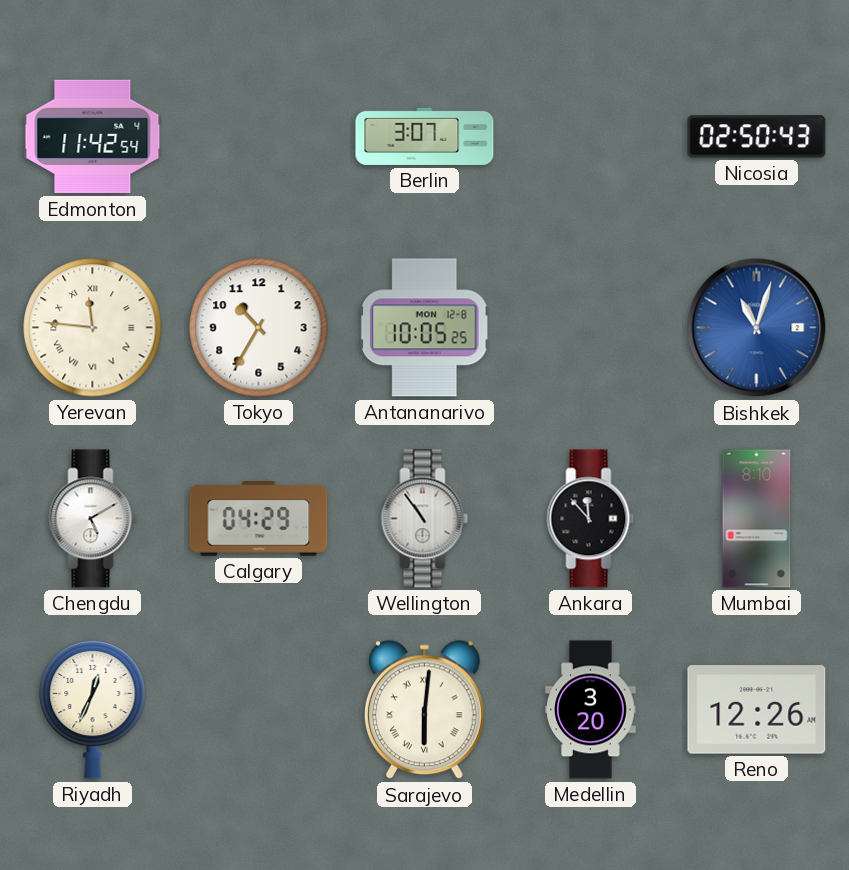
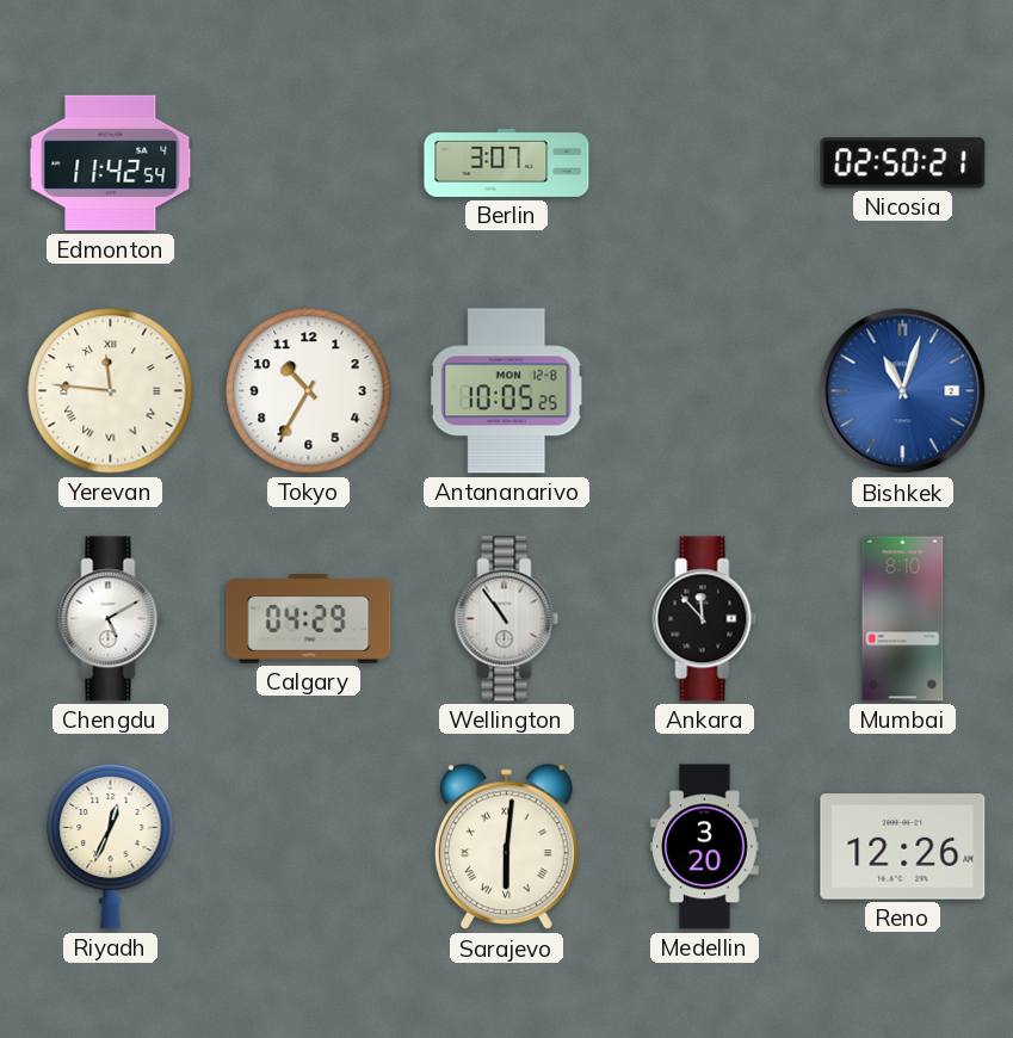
Nicosia: 02:50:43 -> 02:50:21 (903, 163)
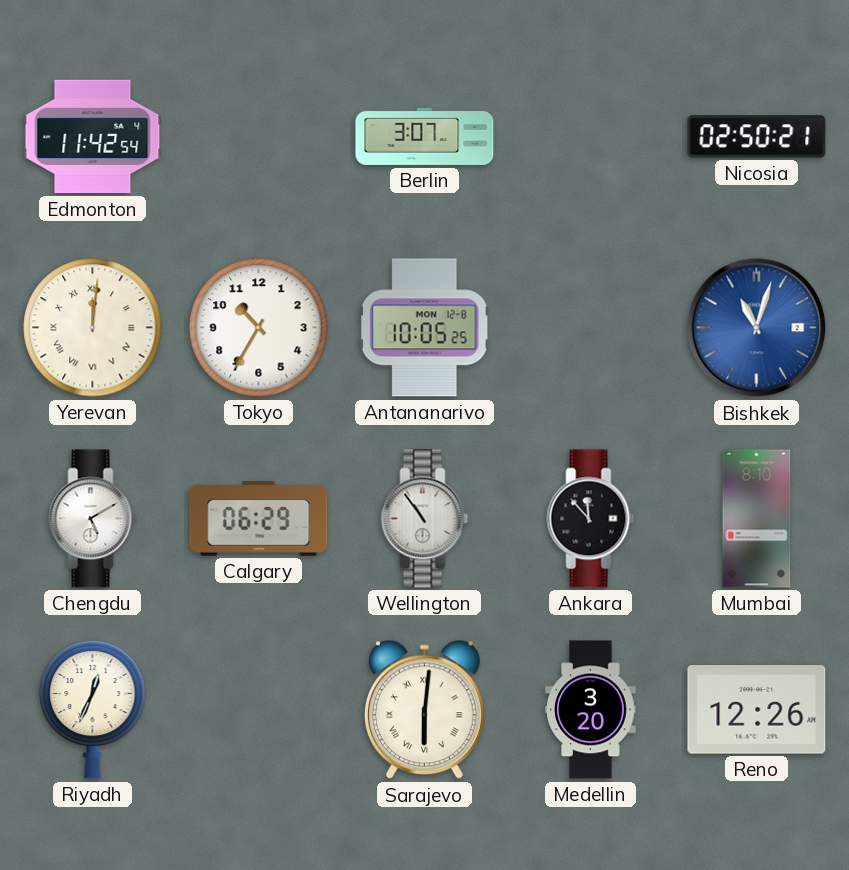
Yerevan: 11:46 -> 12:01 (93, 328)
Calgary: 04:29 -> 06:29 (259, 519)
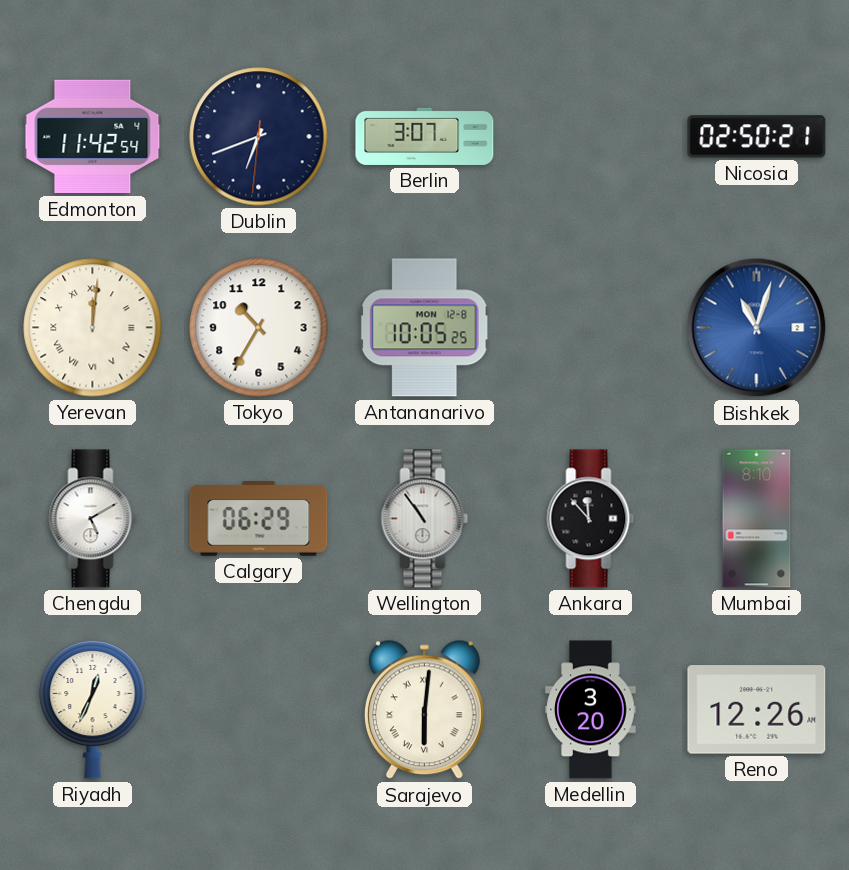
Dublin: none -> 6:41 (259, 137)
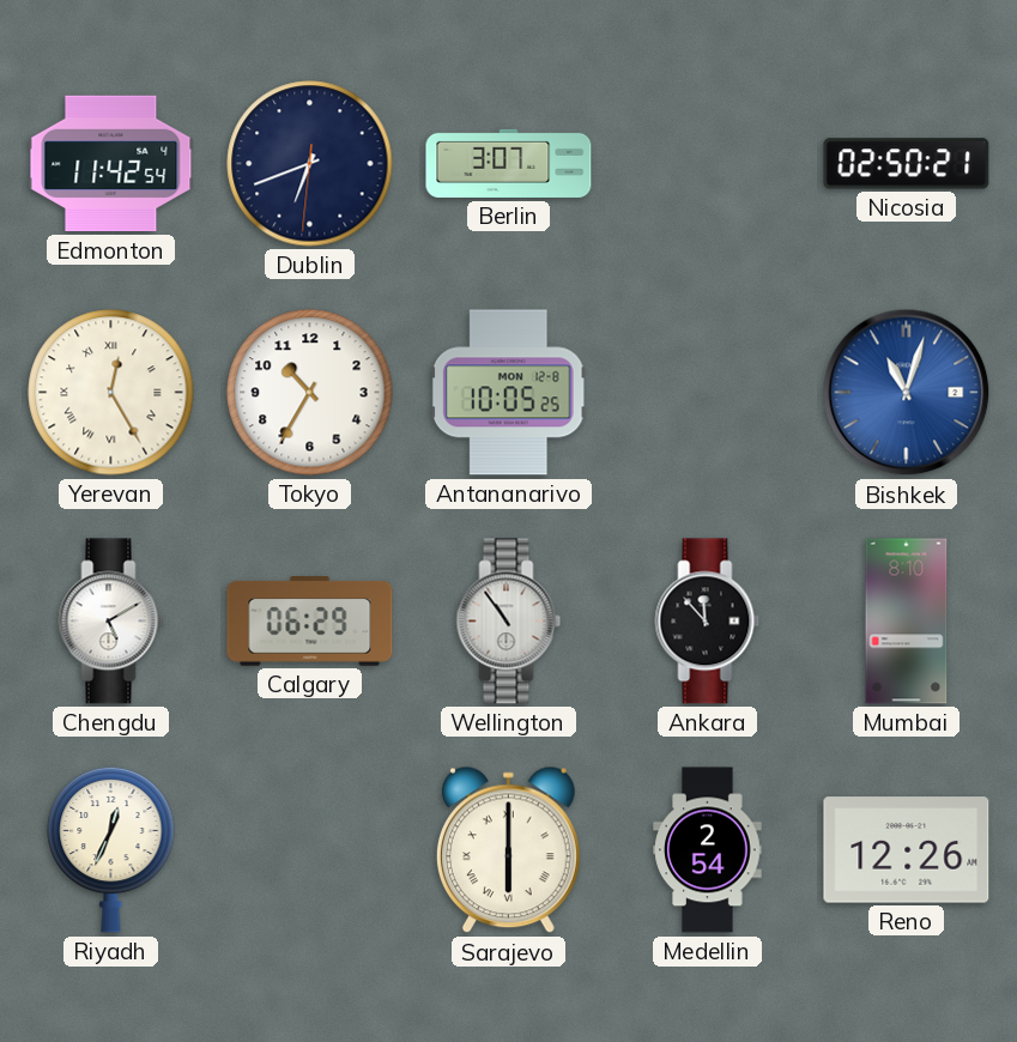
Yerevan: 12:01 -> 12:25 (111, 393)
Sarajevo: 6:01 -> 6:00 (508, 850)
Medellin: 3:20 -> 2:54 (708, 850)
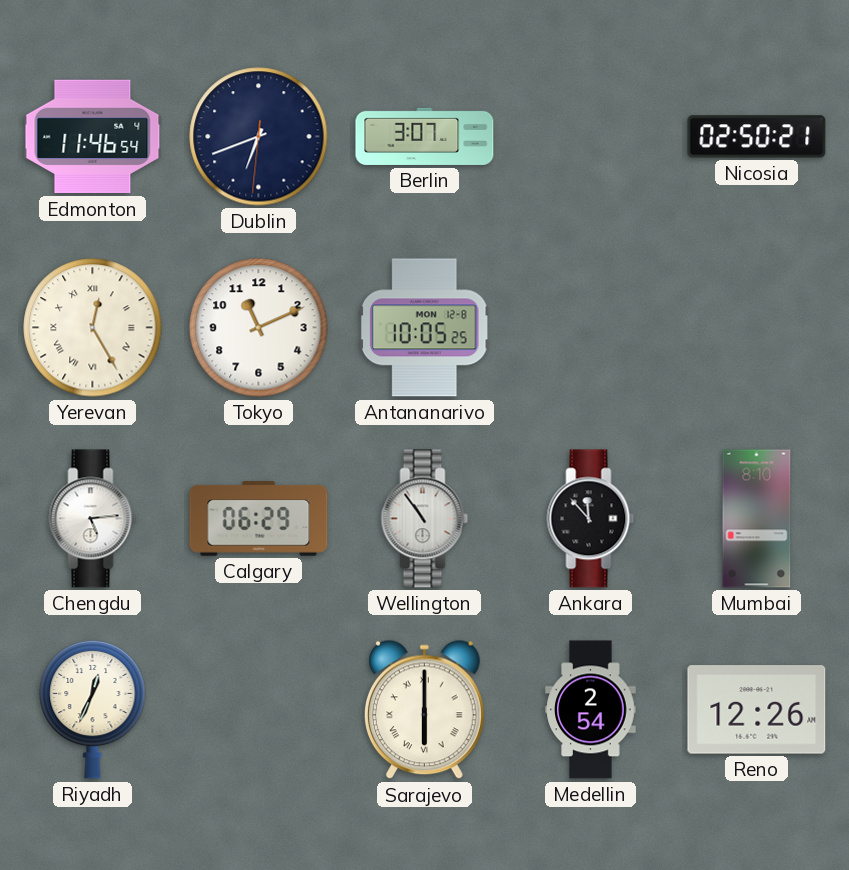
Edmonton: 11:42 -> 11:46 (93, 137)
Tokyo: 10:35 -> 11:11 (259, 328)
Bishkek: 11:03 -> none (907, 393)
Chengdu: 5:10 -> 5:14 (93, 519)
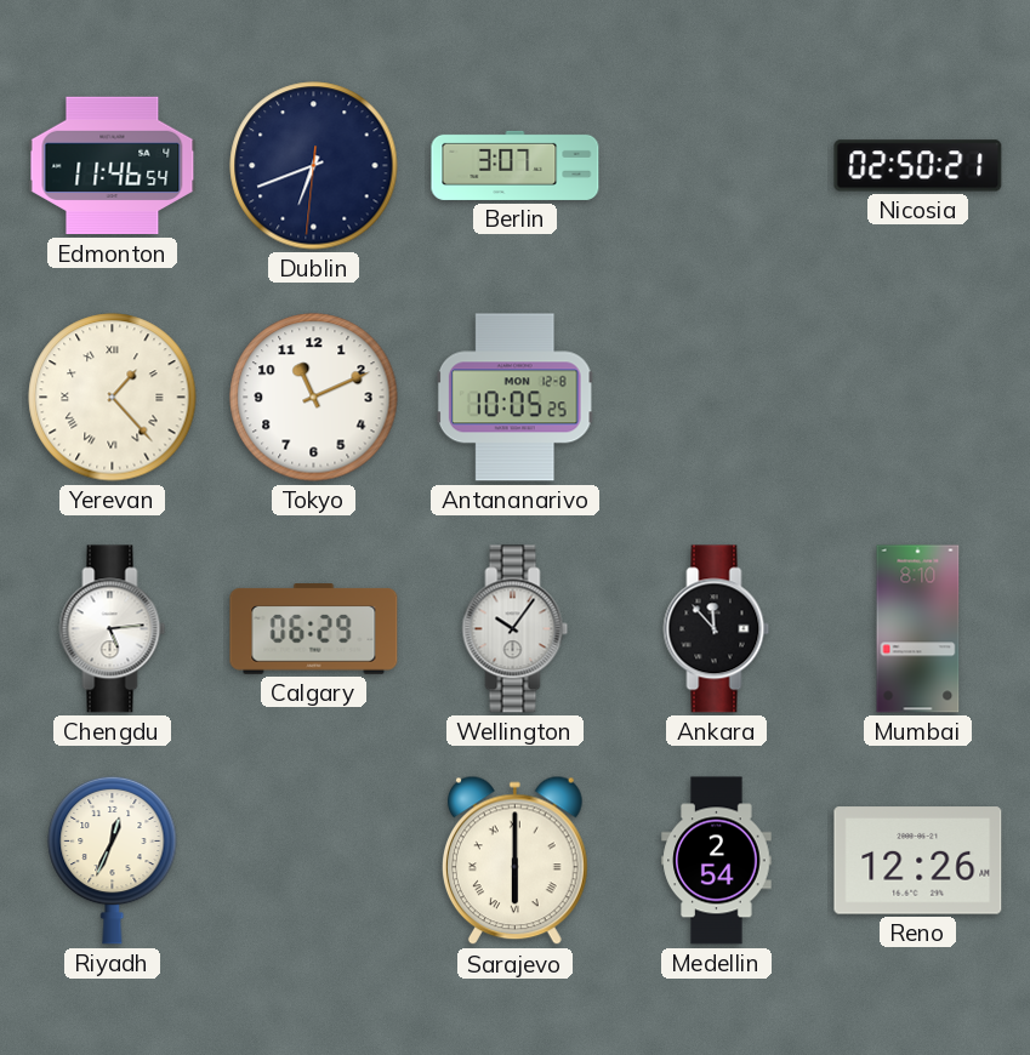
Yerevan: 12:25 -> 1:23 (113, 398)
Wellington: 10:54 -> 10:06 (516, 629)
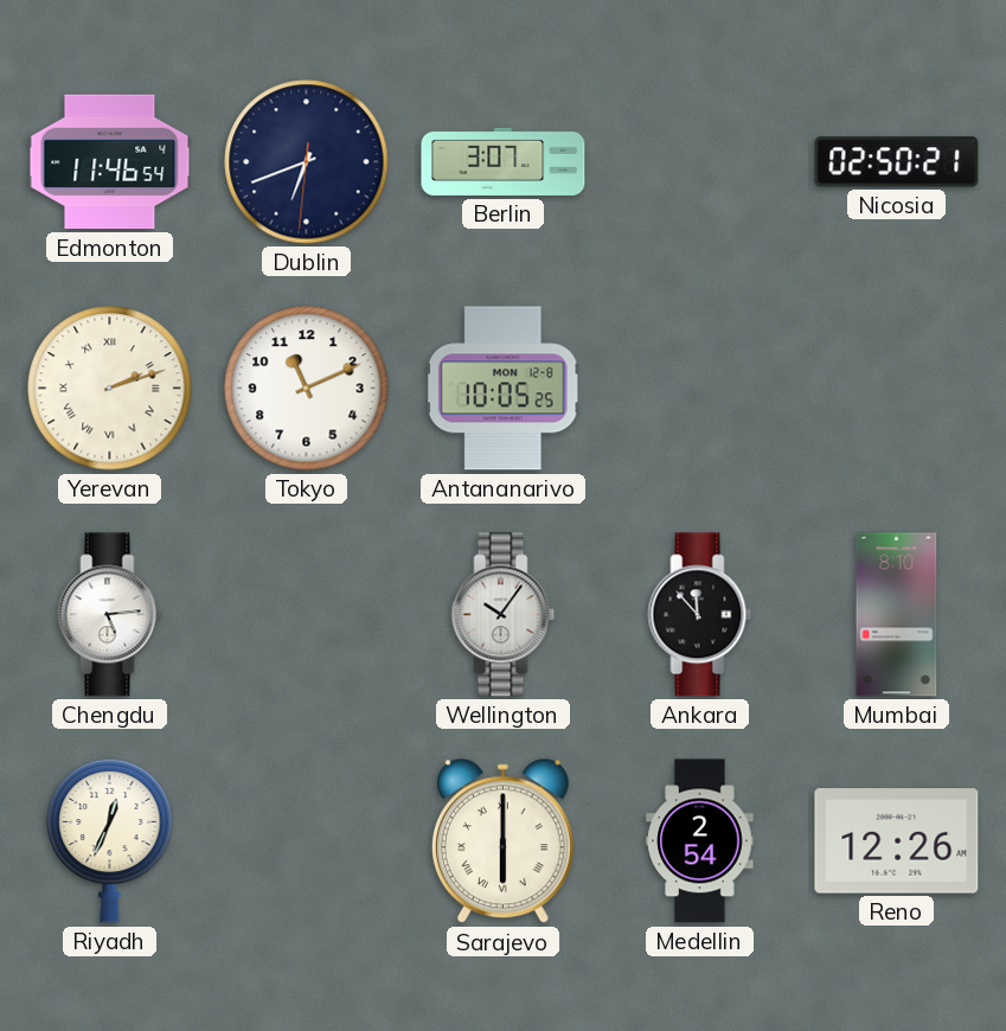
Yerevan: 1:23 -> 2:12 (110, 389)
Calgary: 06:29 -> none (314, 629)
